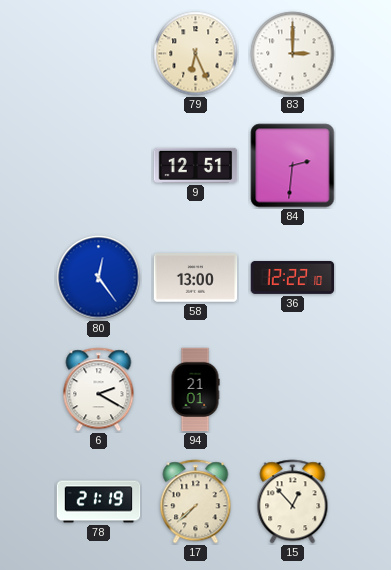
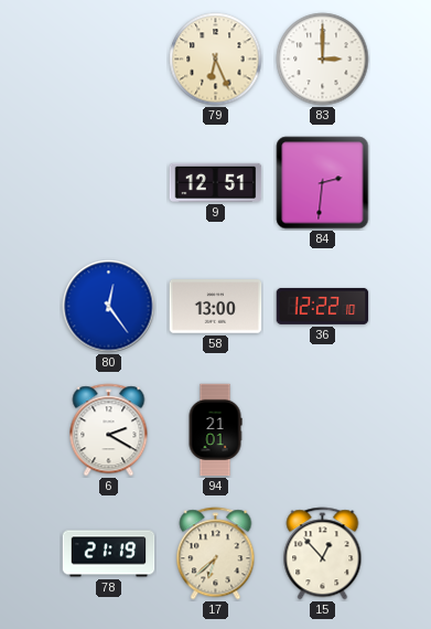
17: 7:38 -> 6:38 (216, 554)
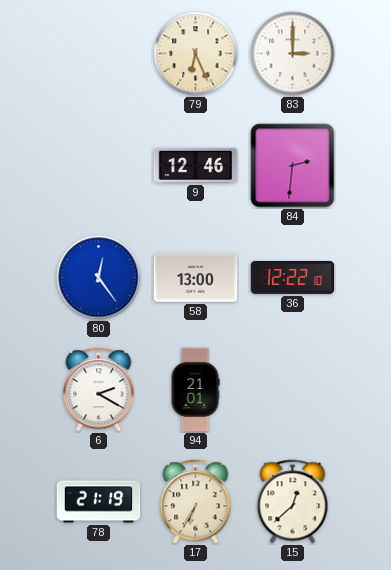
9: 12:51 -> 12:46 (196, 165)
17: 6:38 -> 6:35 (196, 502)
15: 12:53 -> 12:38 (293, 502)
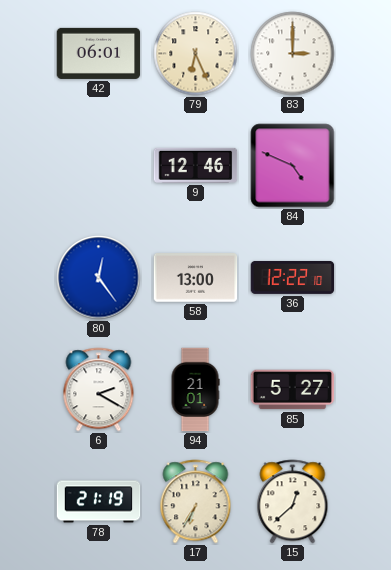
42: none -> 06:01 (99, 53)
84: 2:31 -> 4:49 (293, 166)
85: none -> 5:27 (293, 390)
